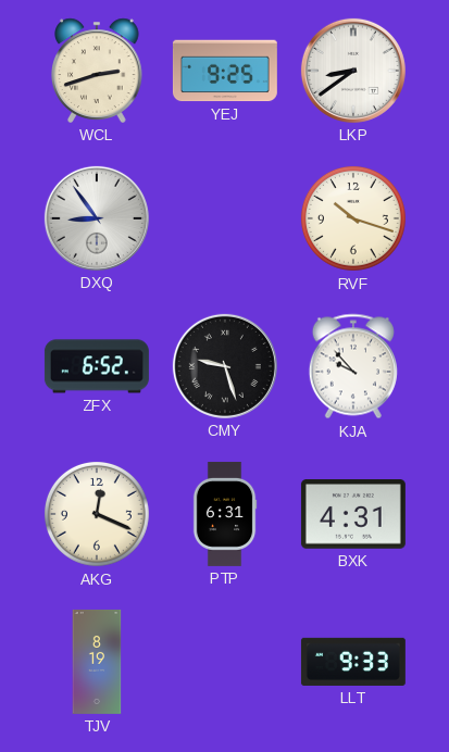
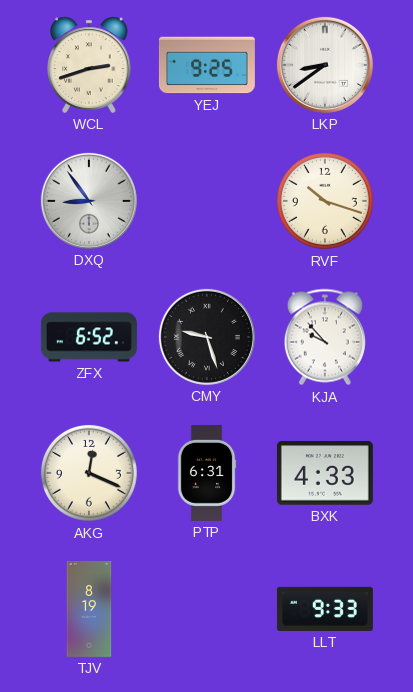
BXK: 4:31 -> 4:33 (325, 473)
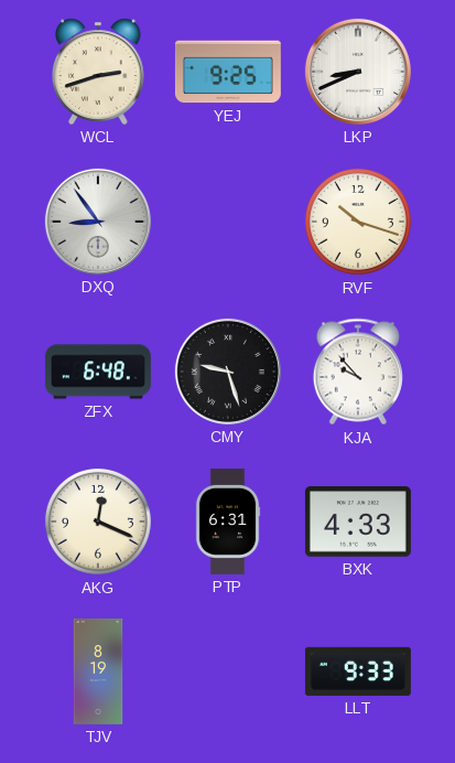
LKP: 8:39 -> 8:41 (358, 72)
ZFX: 6:52 -> 6:48 (98, 372)
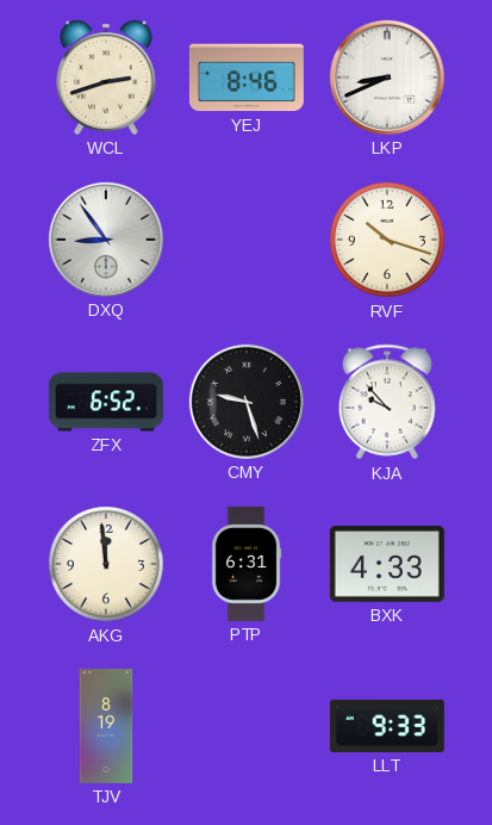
YEJ: 9:25 -> 8:46 (247, 77)
ZFX: 6:48 -> 6:52 (106, 402)
AKG: 12:19 -> 11:59 (106, 564)
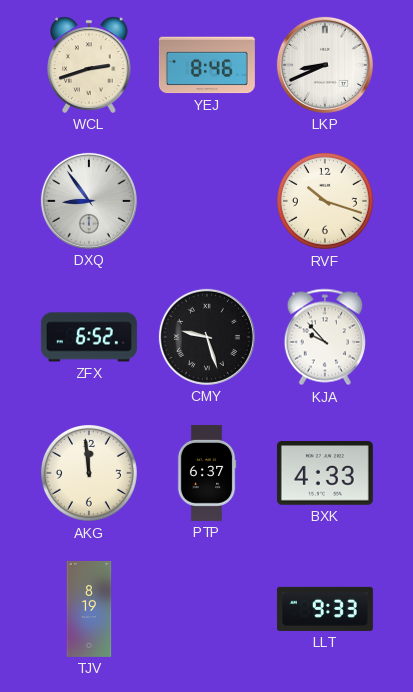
PTP: 6:31 -> 6:37 (207, 473)
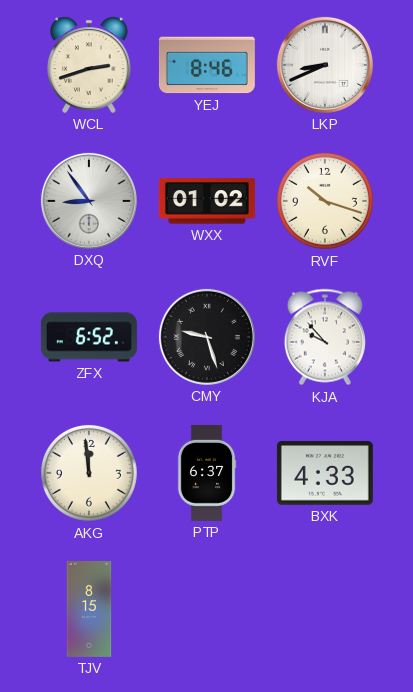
WXX: none -> 01:02 (207, 201)
TJV: 8:19 -> 8:15 (89, 609)
LLT: 9:33 -> none (325, 609)
